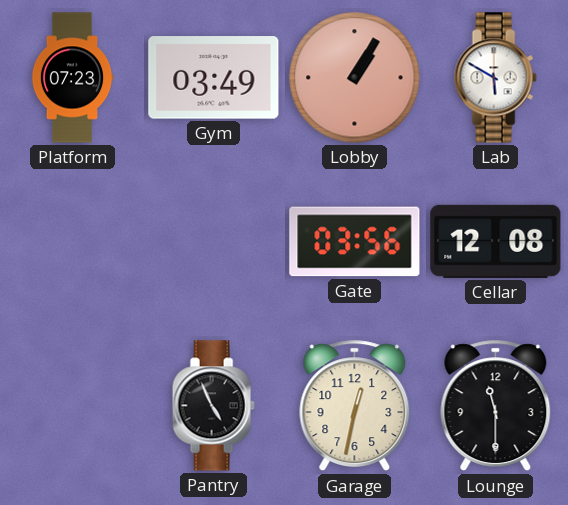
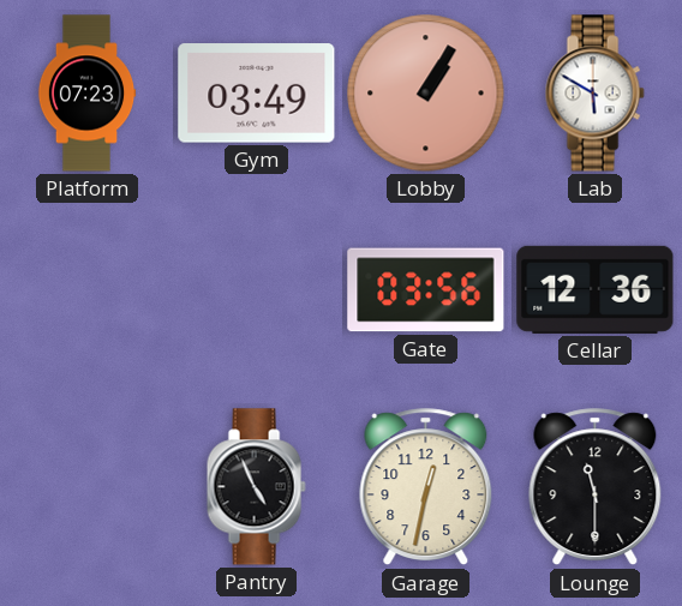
Cellar: 12:08 -> 12:36 (596, 289)
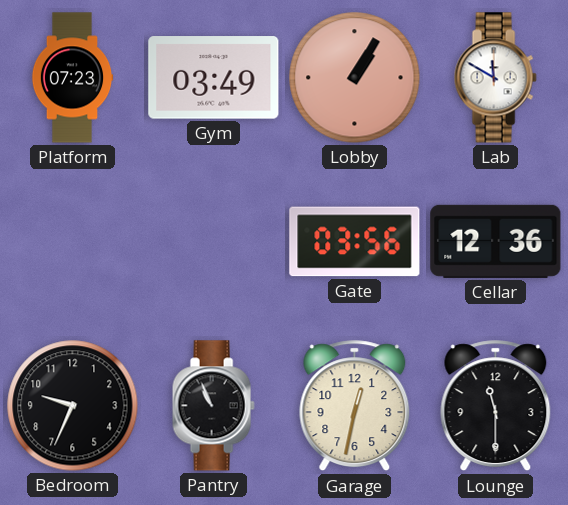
Lab: 5:50 -> 11:50 (495, 78)
Bedroom: none -> 9:34 (73, 406)
Pantry: 4:56 -> 10:56 (213, 406)
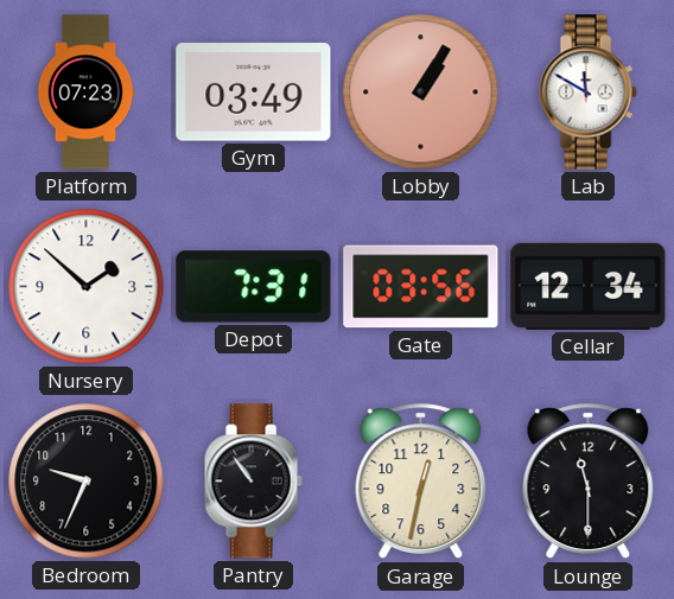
Nursery: none -> 1:52 (87, 287)
Depot: none -> 7:31 (254, 287)
Cellar: 12:36 -> 12:34 (589, 286)
Pantry: 10:56 -> 10:54 (253, 482)
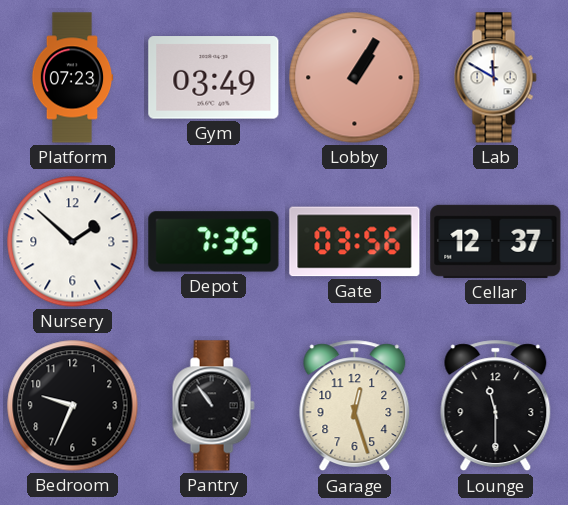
Depot: 7:31 -> 7:35 (214, 242)
Cellar: 12:34 -> 12:37 (496, 241)
Garage: 12:32 -> 12:27 (355, 406)
